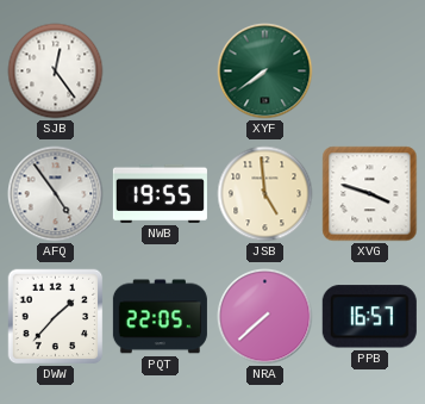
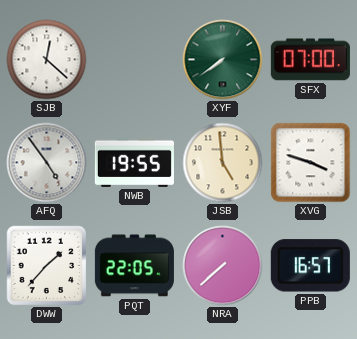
SJB: 12:24 -> 12:22 (47, 60)
SFX: none -> 07:00 (310, 60)
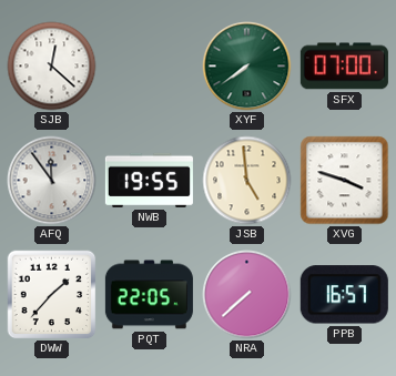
AFQ: 4:54 -> 11:54 (52, 181)
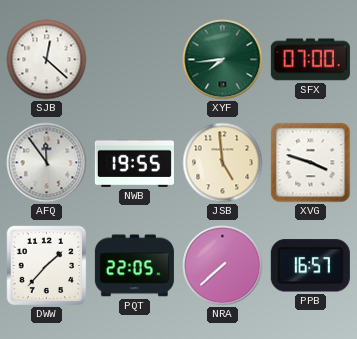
XYF: 7:39 -> 7:44 (223, 60)
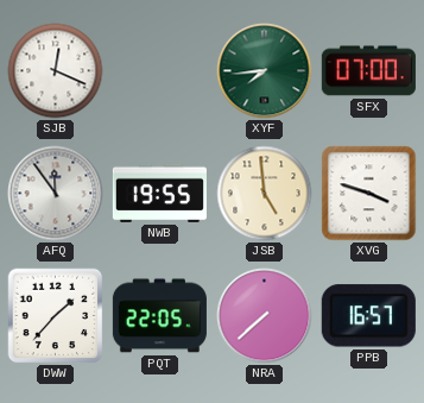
SJB: 12:22 -> 12:19 (56, 71)
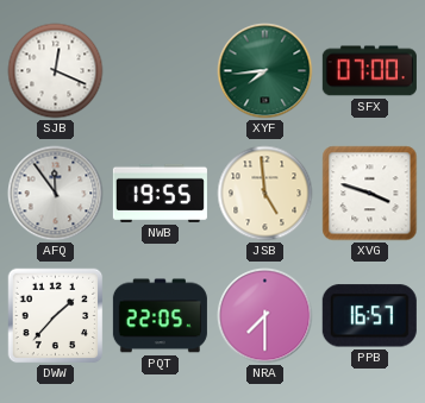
NRA: 7:38 -> 7:30 (265, 316)
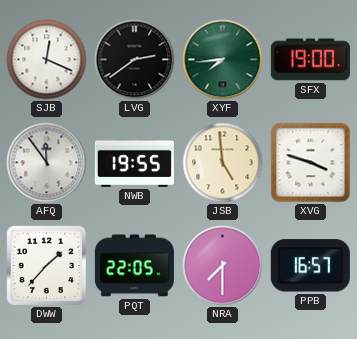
LVG: none -> 2:39 (135, 60)
SFX: 07:00 -> 19:00 (310, 60)
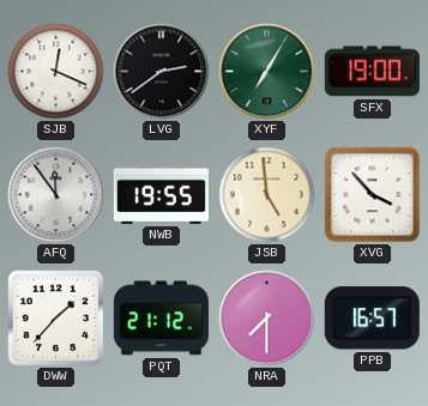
XYF: 7:44 -> 7:05 (267, 72)
XVG: 3:48 -> 3:53 (373, 195)
PQT: 22:05 -> 21:12 (161, 319)
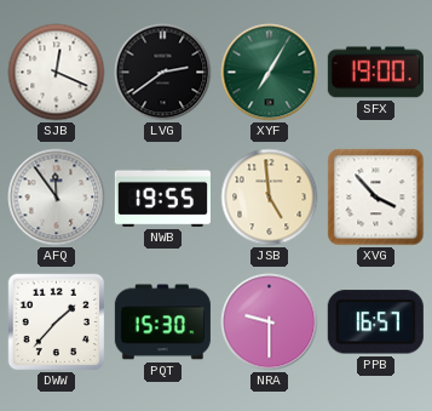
PQT: 21:12 -> 15:30 (162, 322)
NRA: 7:30 -> 9:30 (270, 322)
